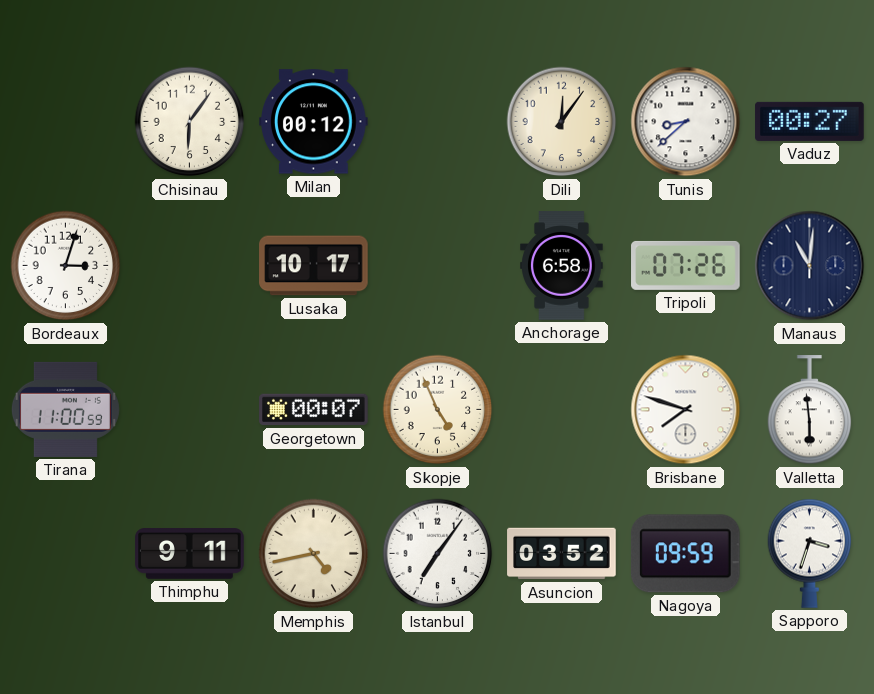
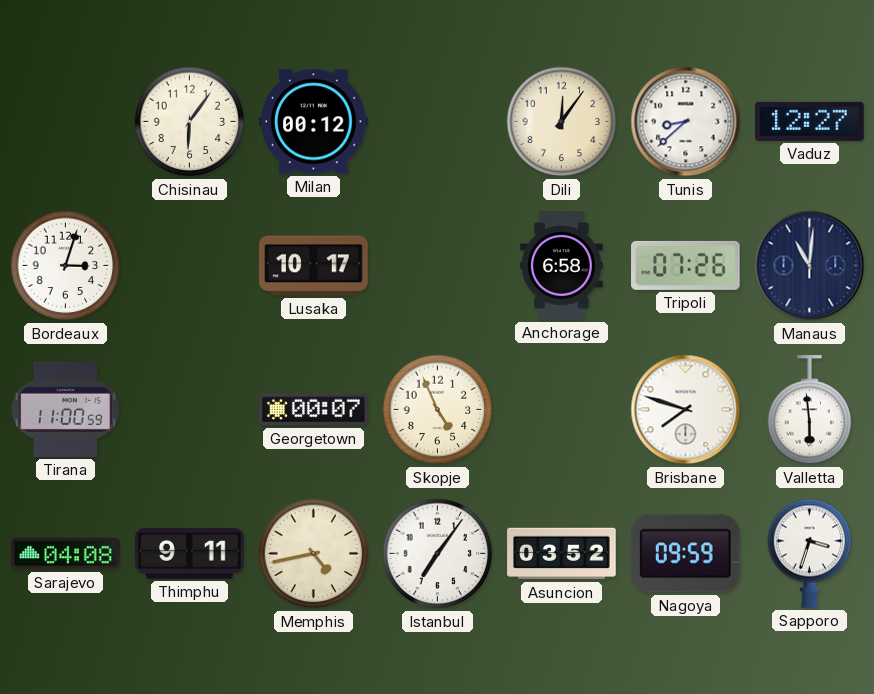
Vaduz: 00:27 -> 12:27 (810, 121)
Sarajevo: none -> 04:08 (66, 554)
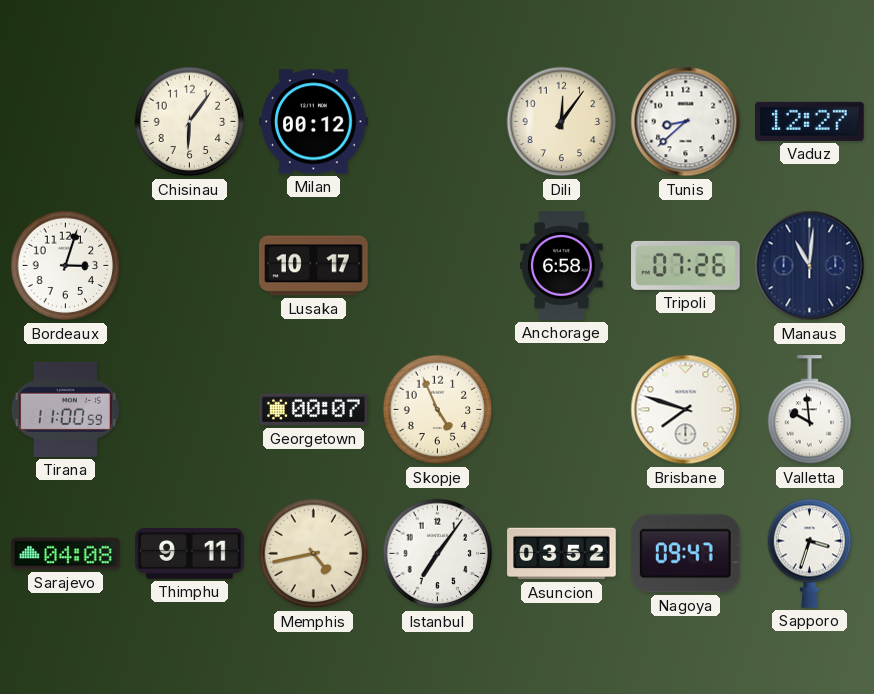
Valletta: 5:59 -> 9:59 (810, 410)
Nagoya: 09:59 -> 09:47 (685, 554)
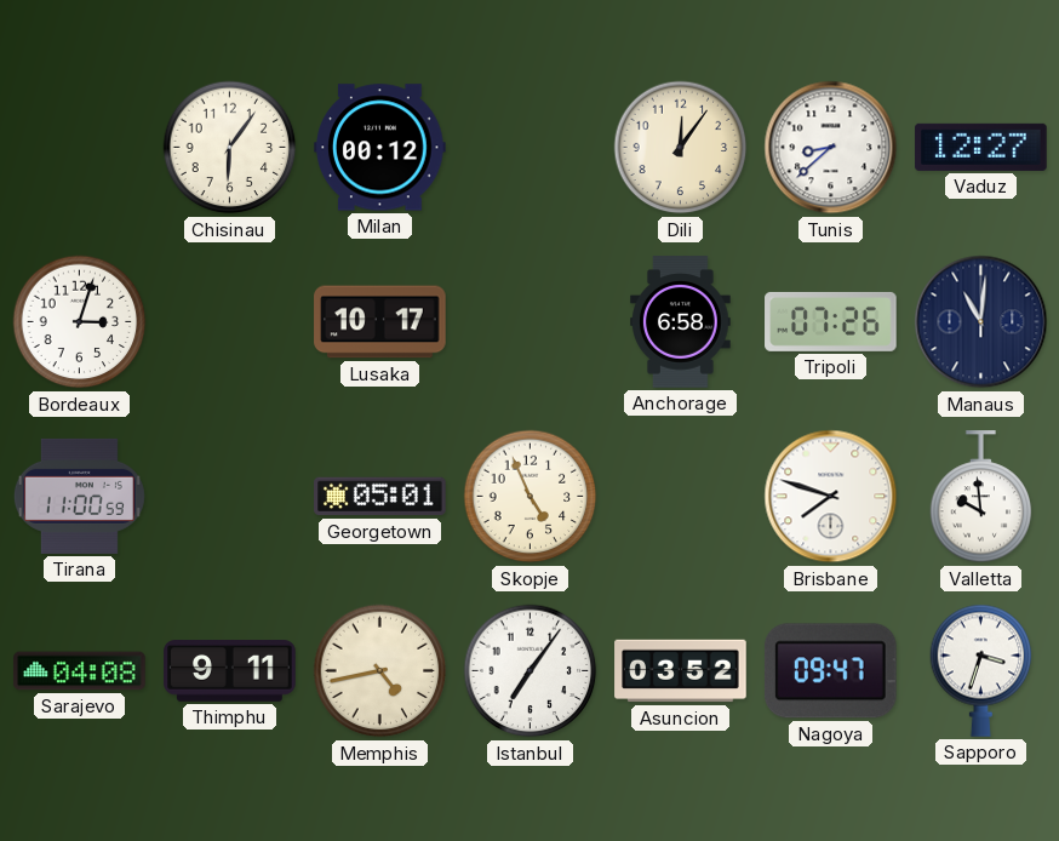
Georgetown: 00:07 -> 05:01 (380, 497)
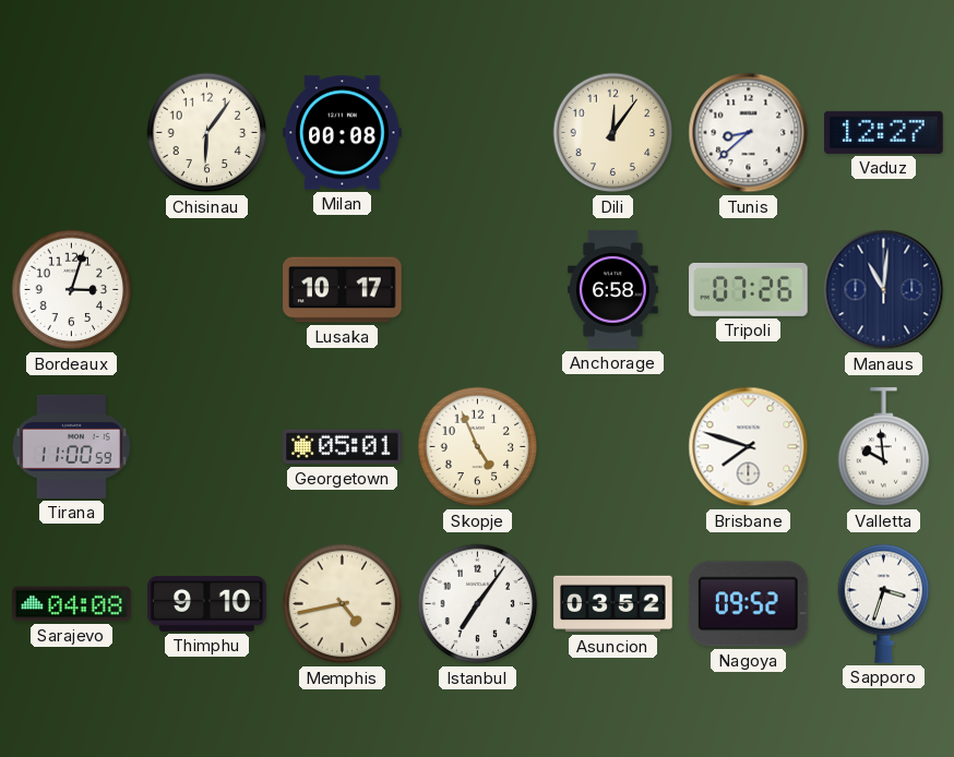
Milan: 00:12 -> 00:08 (343, 133)
Thimphu: 9:11 -> 9:10 (207, 604)
Nagoya: 09:47 -> 09:52 (748, 604)
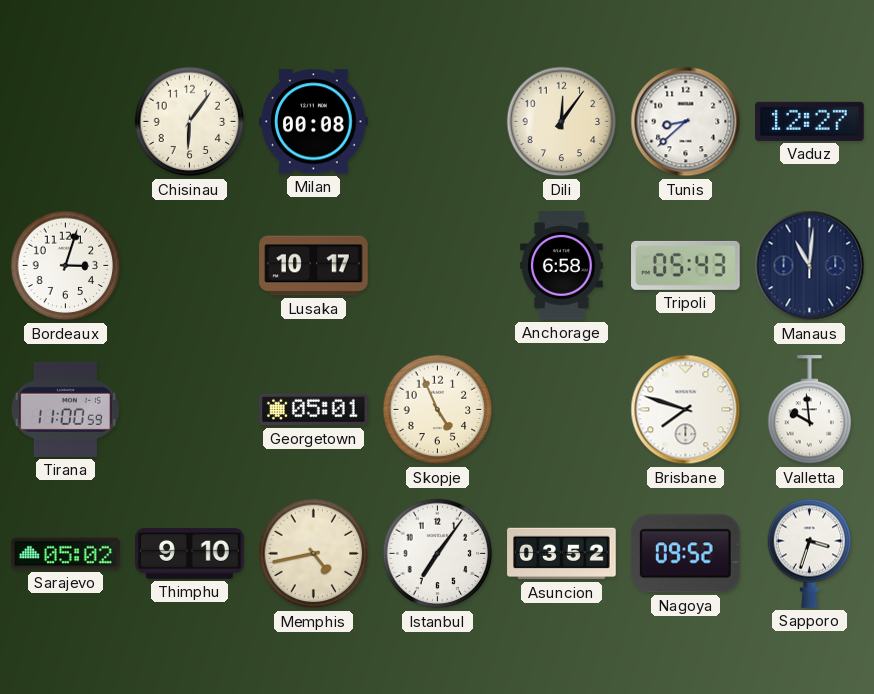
Tripoli: 07:26 -> 05:43 (686, 265)
Sarajevo: 04:08 -> 05:02 (66, 554)
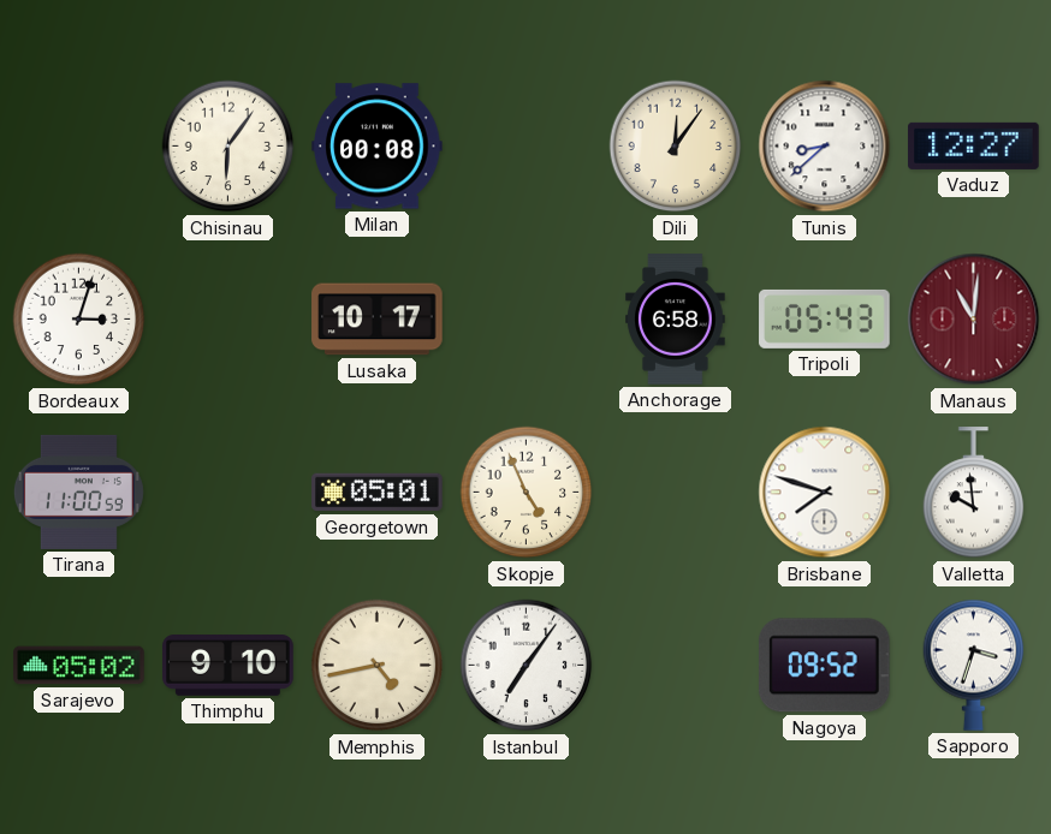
Manaus dial: navy -> burgundy (974, 320)
Asuncion: 03:52 -> none (562, 554)
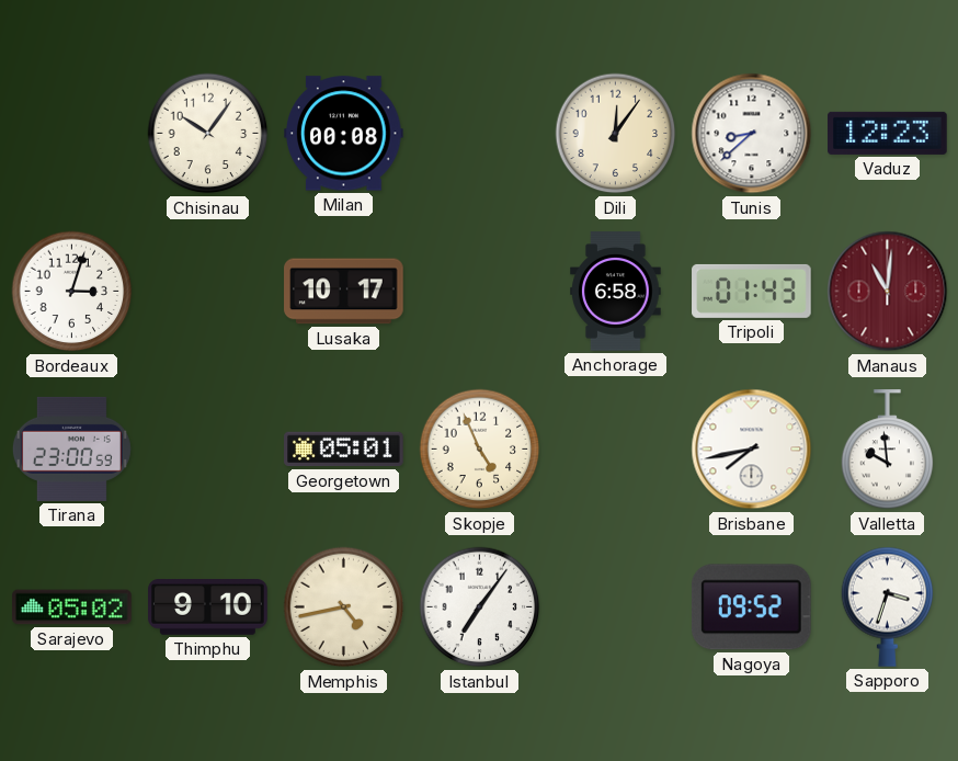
Chisinau: 6:06 -> 10:06 (208, 134)
Vaduz: 12:27 -> 12:23 (888, 133)
Tripoli: 05:43 -> 01:43 (752, 291)
Tirana: 11:00 -> 23:00 (71, 448)
Brisbane: 7:48 -> 7:43 (752, 450)
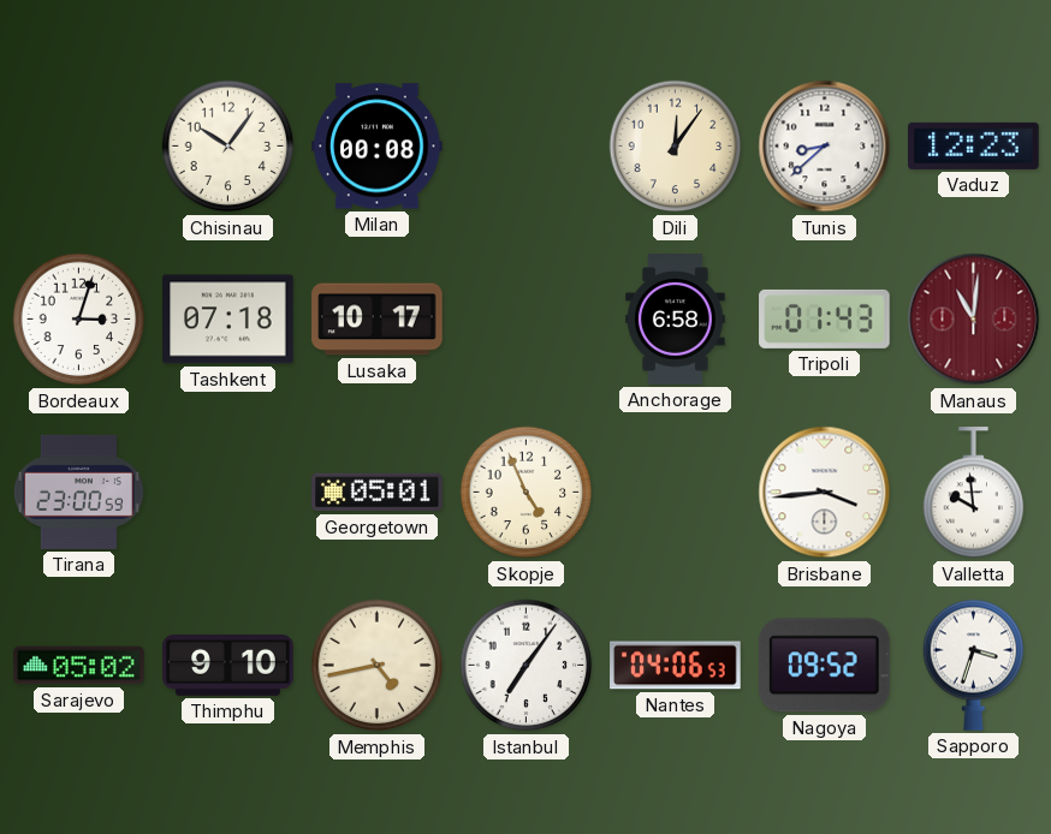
Tashkent: none -> 07:18 (228, 320)
Brisbane: 7:43 -> 3:44 (825, 493)
Nantes: none -> 04:06 (676, 666)
